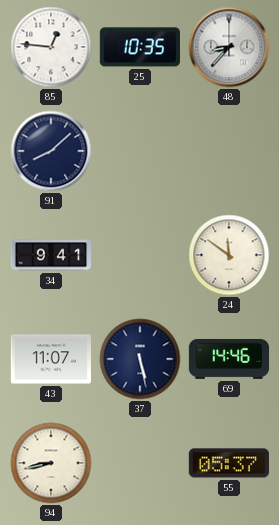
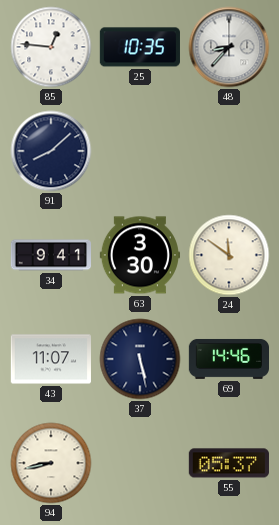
63: none -> 3:30 (140, 255)
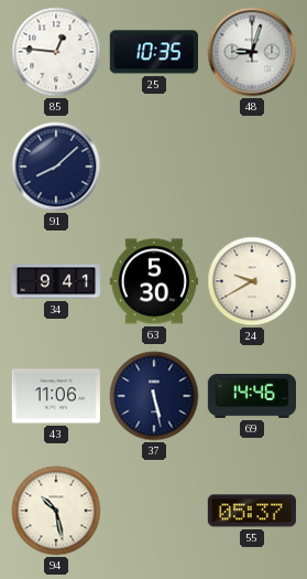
48: 8:37 -> 9:03 (252, 52)
63: 3:30 -> 5:30 (154, 281)
24: 11:51 -> 9:40 (252, 281)
43: 11:07 -> 11:06 (56, 396)
94: 8:43 -> 10:28 (56, 511)
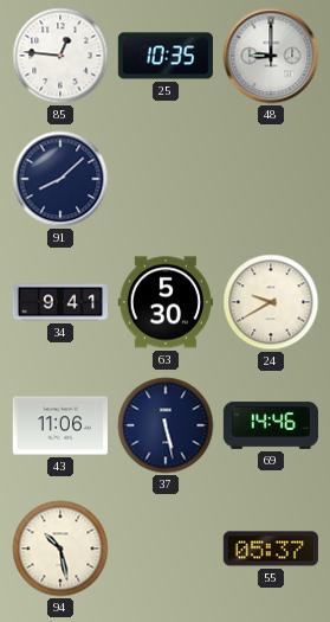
48: 9:03 -> 9:00 (271, 56)
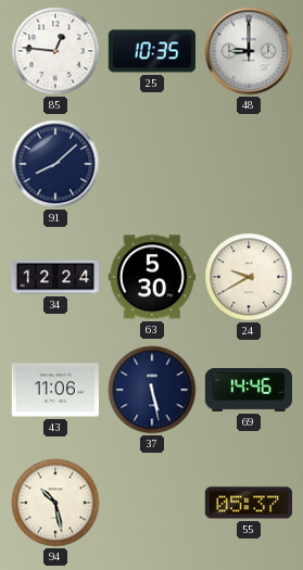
34: 9:41 -> 12:24 (54, 277)
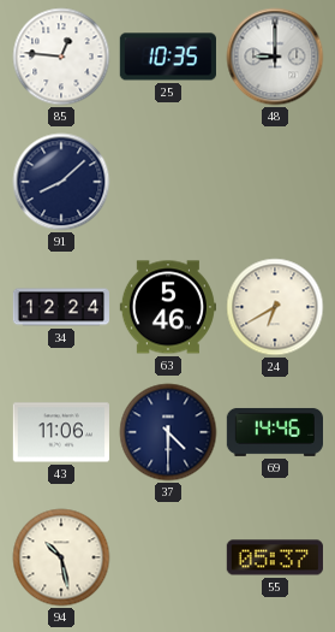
63: 5:30 -> 5:46 (168, 307)
24: 9:40 -> 6:40 (275, 307)
37: 5:28 -> 4:30 (168, 432)
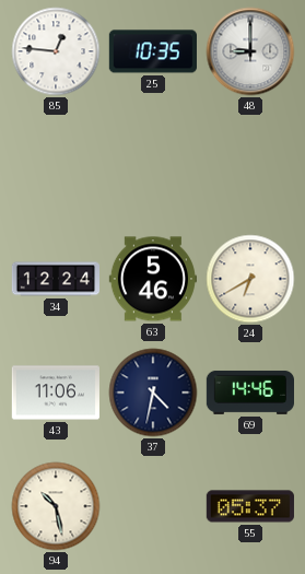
91: 8:08 -> none (61, 182)
37: 4:30 -> 4:32 (153, 393)
